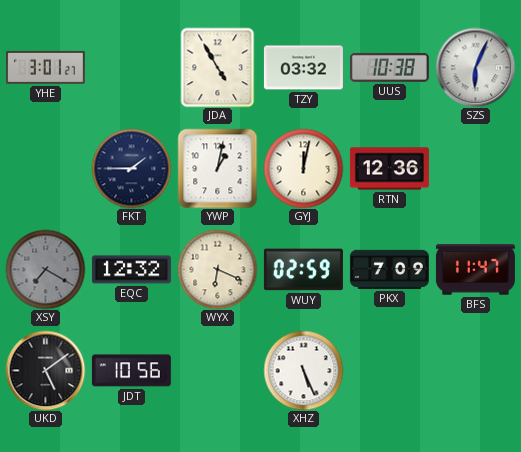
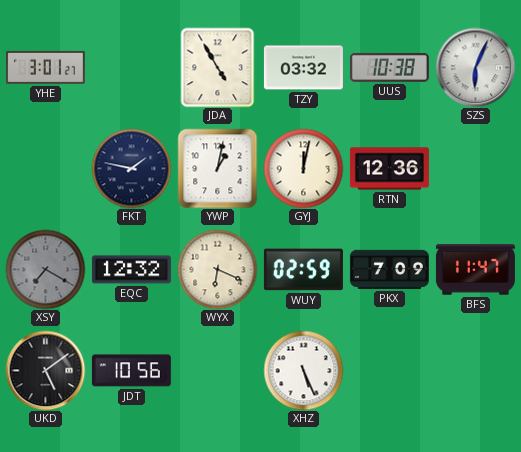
FKT: 1:45 -> 1:47 (131, 168)
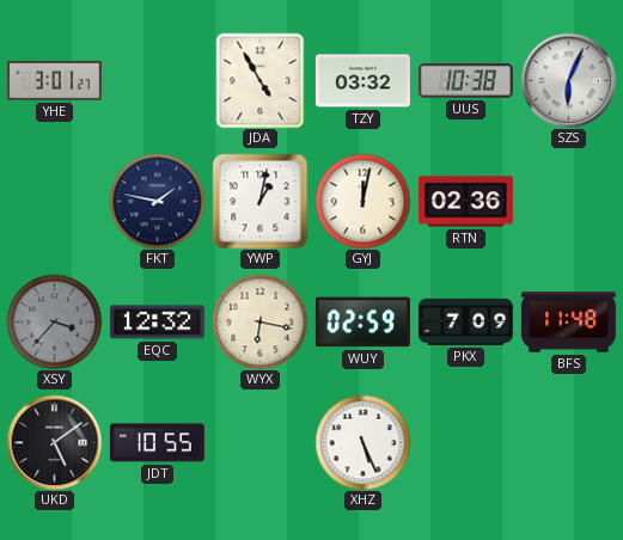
RTN: 12:36 -> 02:36 (465, 202)
XSY: 7:20 -> 3:37 (54, 321)
WYX: 6:19 -> 6:17 (259, 321)
BFS: 11:47 -> 11:48 (568, 323)
JDT: 10:56 -> 10:55 (157, 443)
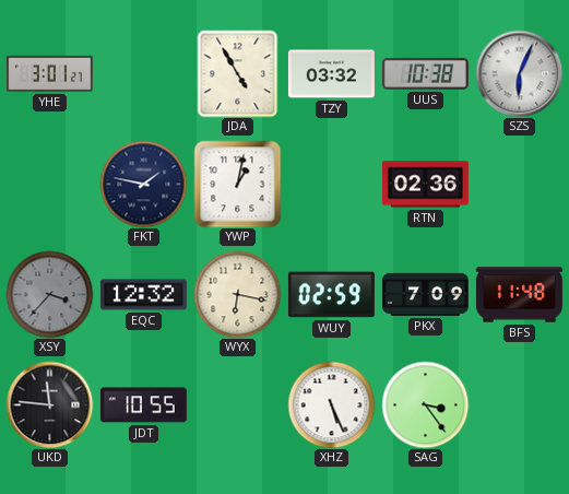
GYJ: 12:02 -> none (362, 201)
UKD: 5:09 -> 11:46 (49, 404)
SAG: none -> 3:24 (425, 404)
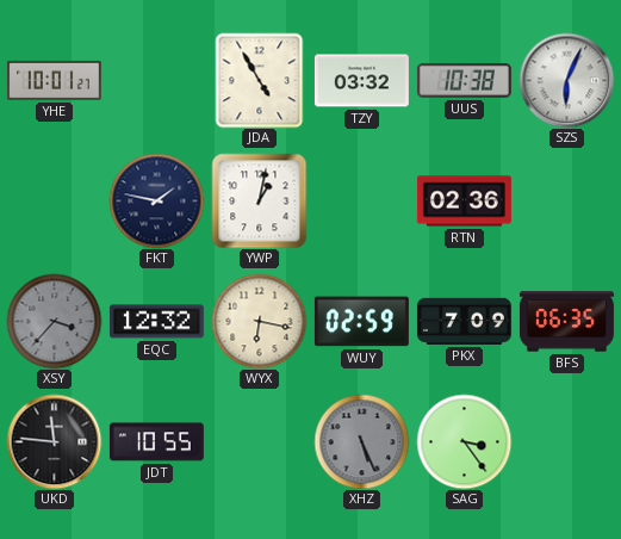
YHE: 3:01 -> 10:01 (54, 80)
BFS: 11:48 -> 06:35 (566, 322)
XHZ dial: white -> grey (361, 441)
